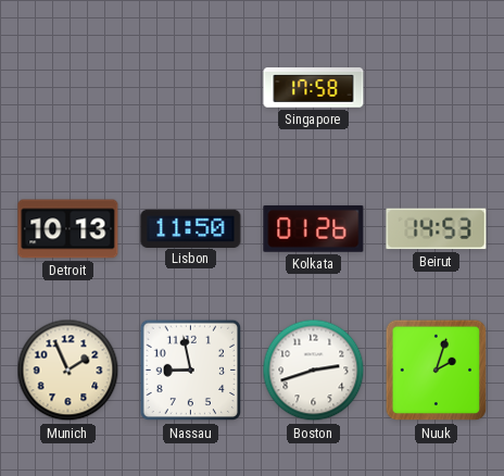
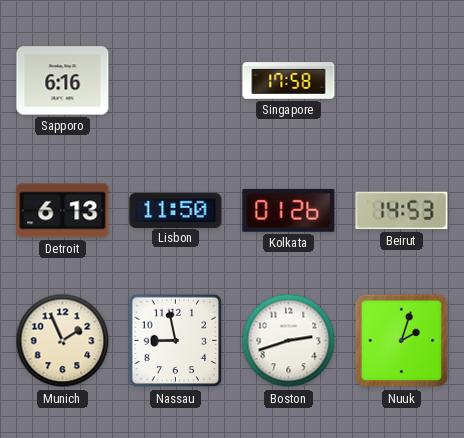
Sapporo: none -> 6:16 (63, 81)
Detroit: 10:13 -> 6:13 (63, 211)
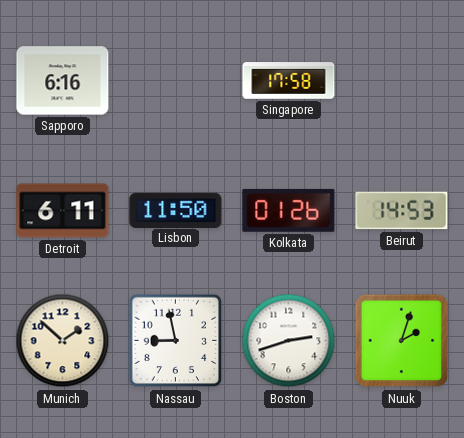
Detroit: 6:13 -> 6:11 (63, 211)
Munich: 1:56 -> 1:52 (63, 341)
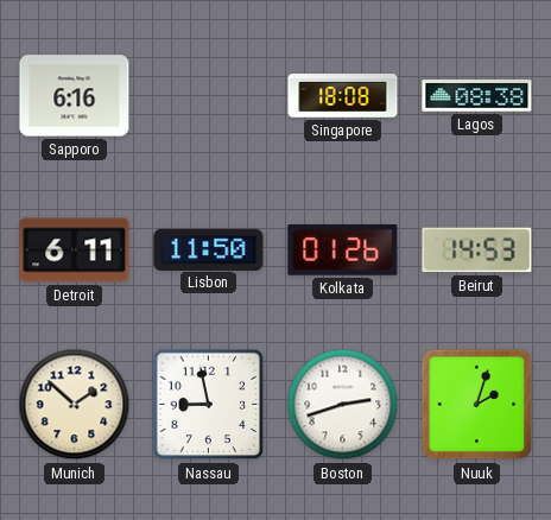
Singapore: 17:58 -> 18:08 (343, 96)
Lagos: none -> 08:38 (477, 96)
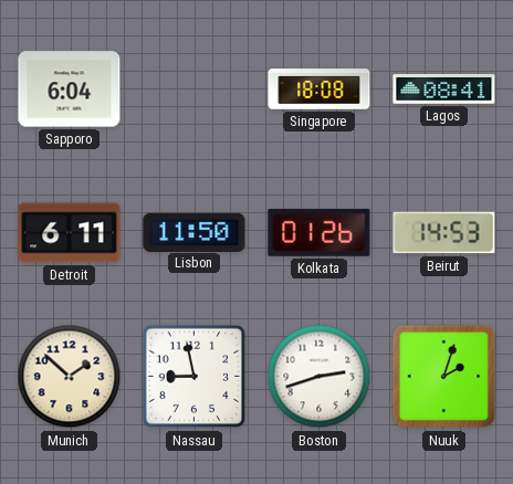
Sapporo: 6:16 -> 6:04 (70, 90)
Lagos: 08:38 -> 08:41 (444, 90)
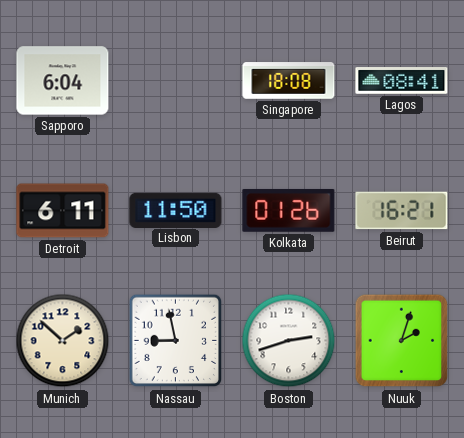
Beirut: 14:53 -> 16:21 (402, 211)
